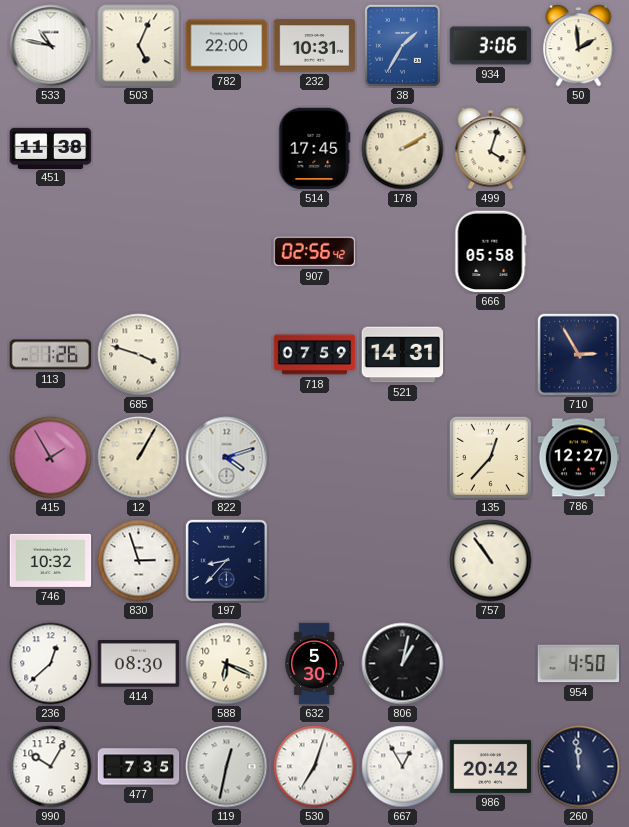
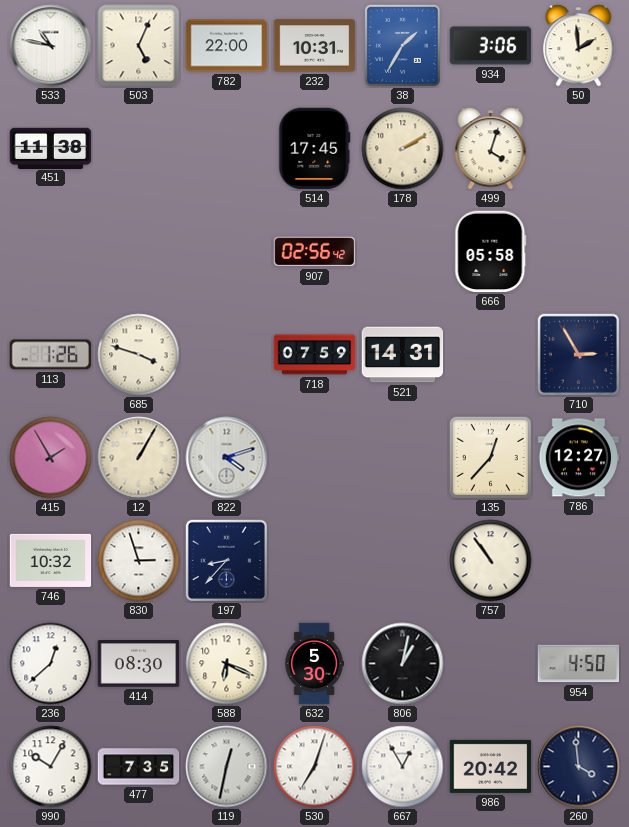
260: 11:59 -> 3:59 (579, 767)
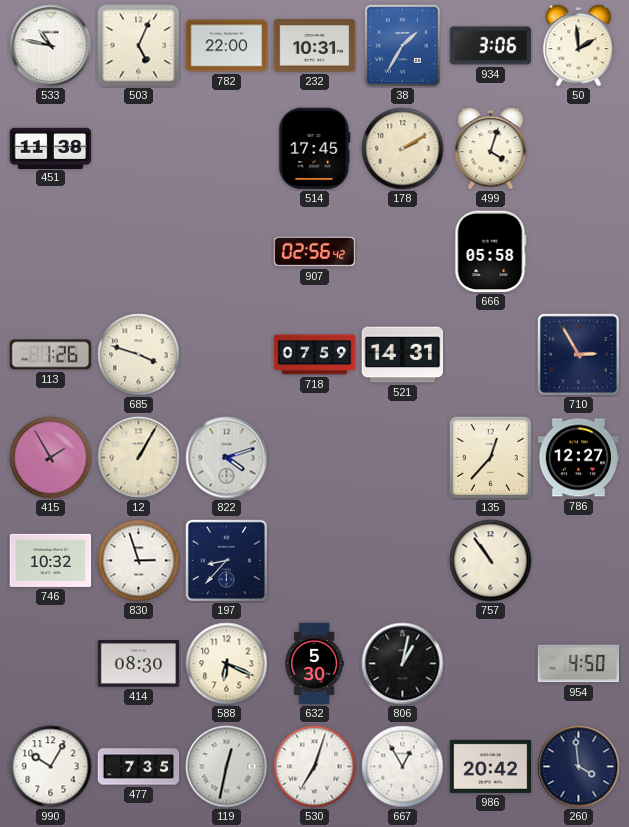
236: 12:38 -> none (51, 664)
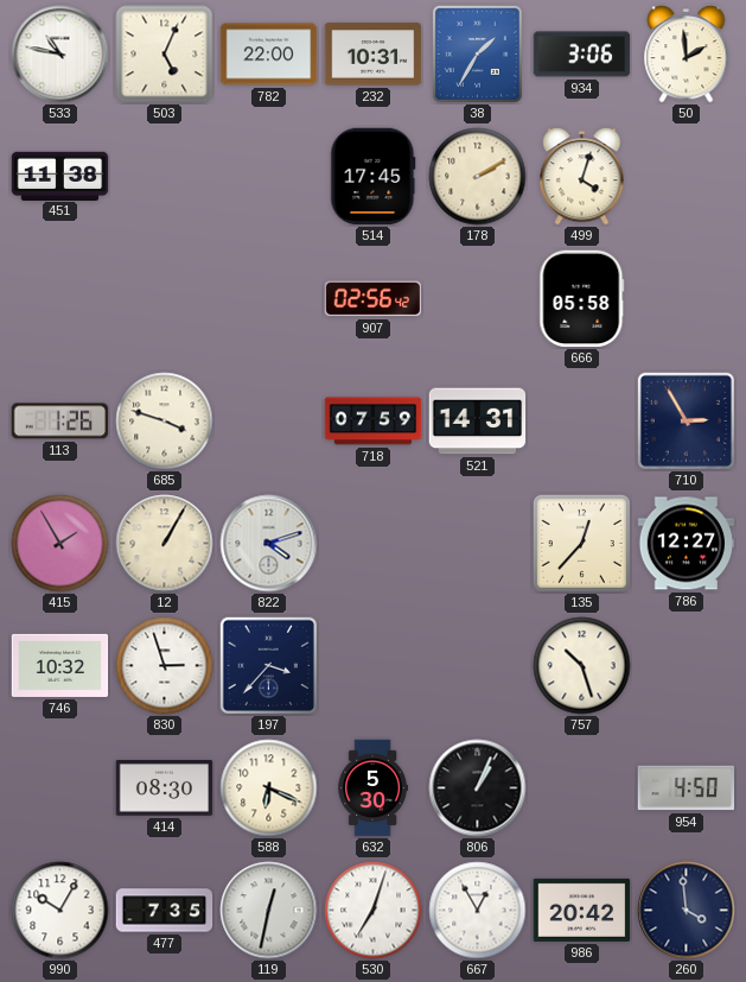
197: 8:37 -> 3:37 (268, 665)
757: 10:54 -> 10:27 (582, 666)
806: 1:02 -> 1:04 (478, 788)
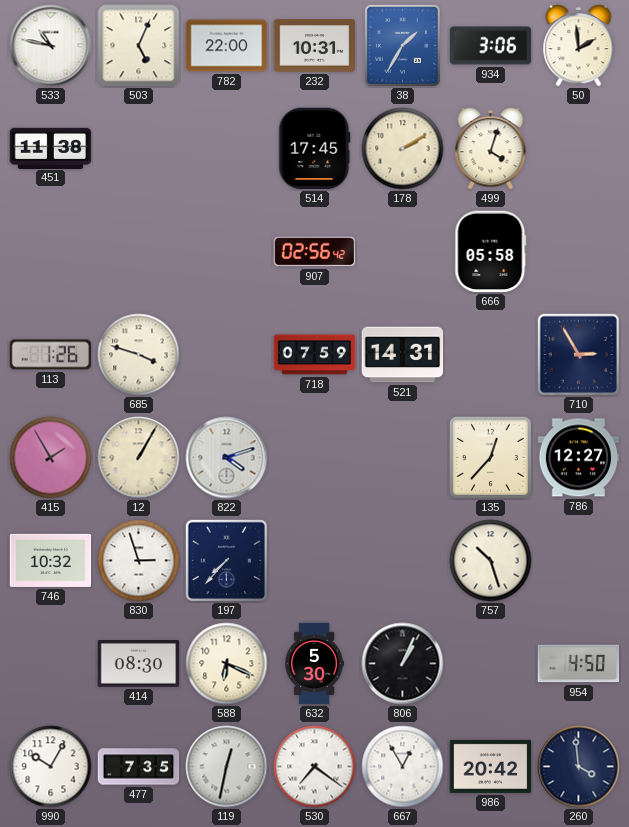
197: 3:37 -> 7:37 (226, 560)
530: 7:03 -> 7:21 (315, 767)
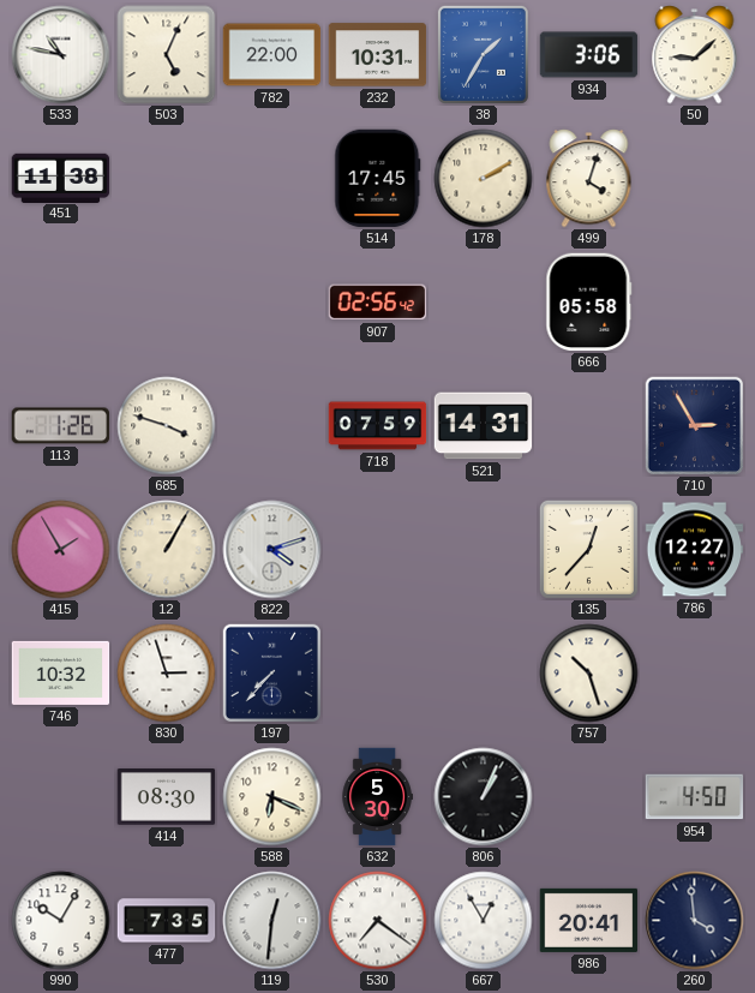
50: 1:59 -> 9:08 (695, 55)
119: 12:32 -> 12:31 (272, 921)
986: 20:42 -> 20:41 (589, 920)
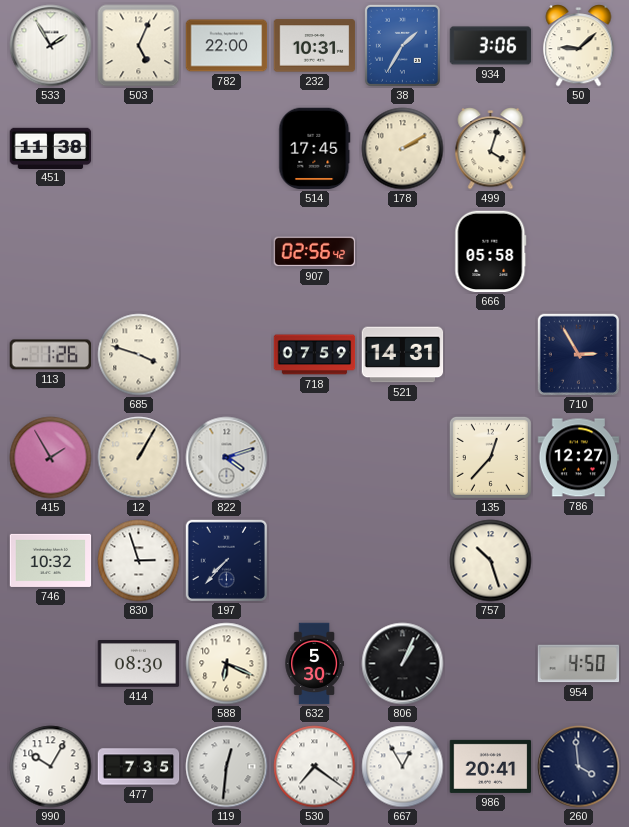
533: 10:47 -> 1:55 (51, 46)
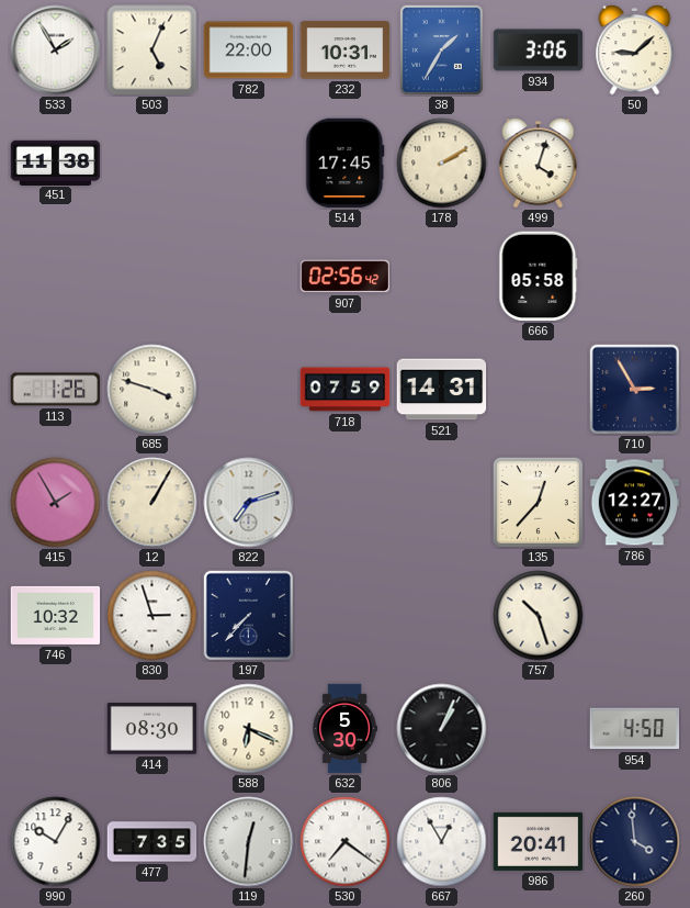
822: 4:12 -> 7:12 (249, 503)
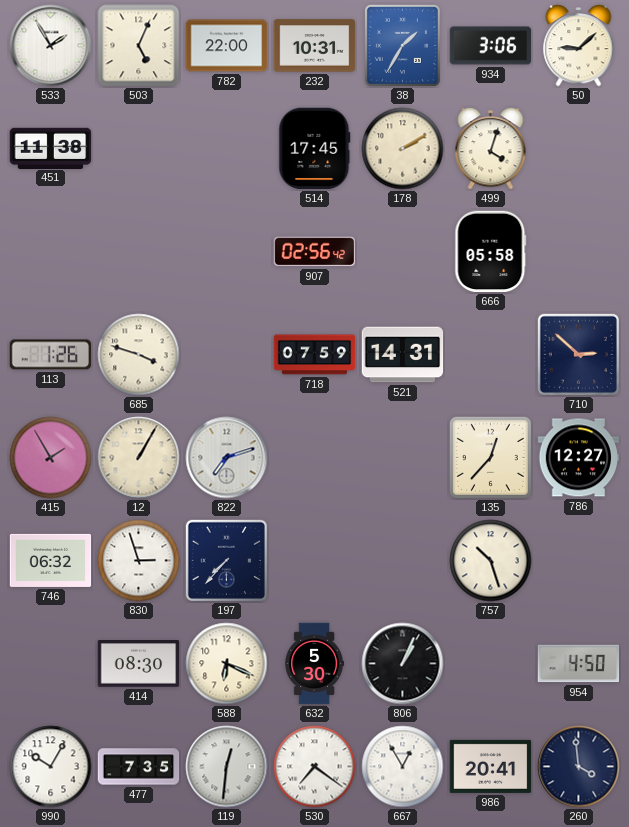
710: 2:55 -> 2:52 (578, 354)
746: 10:32 -> 06:32 (51, 560)
